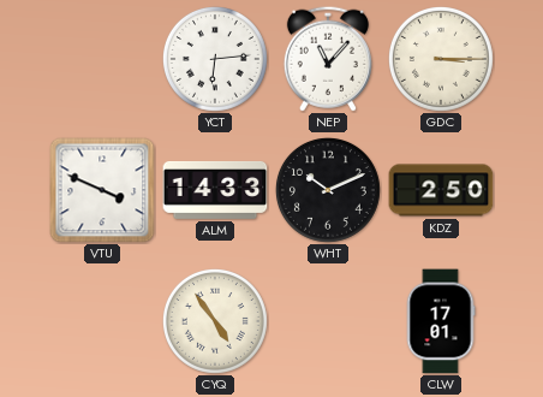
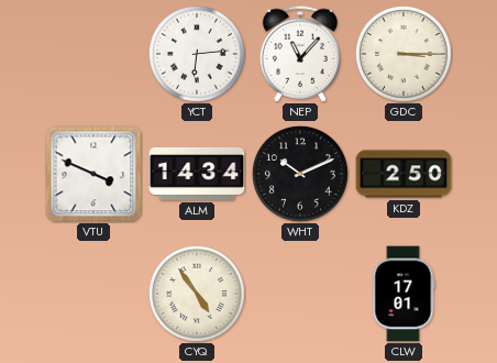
ALM: 14:33 -> 14:34 (197, 174)
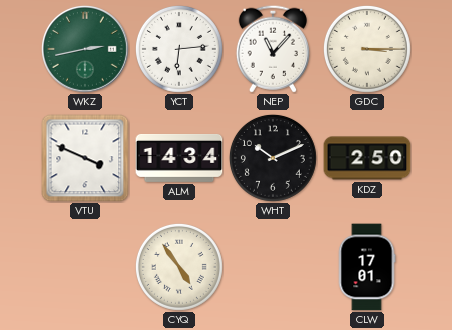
WKZ: none -> 2:43 (85, 49)
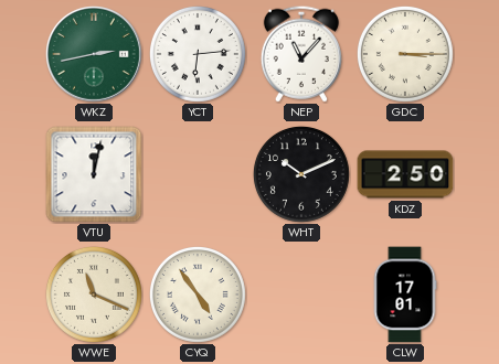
VTU: 3:49 -> 12:02 (94, 174)
ALM: 14:34 -> none (179, 158)
WWE: none -> 11:19 (94, 295)
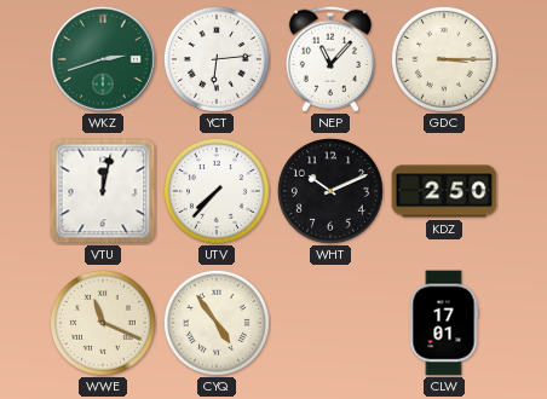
WKZ: 2:43 -> 2:42 (103, 59)
UTV: none -> 7:37 (217, 191)
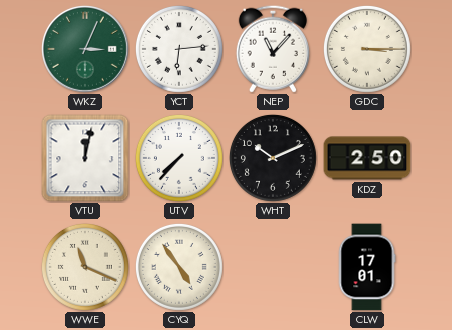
WKZ: 2:42 -> 3:04 (85, 49)
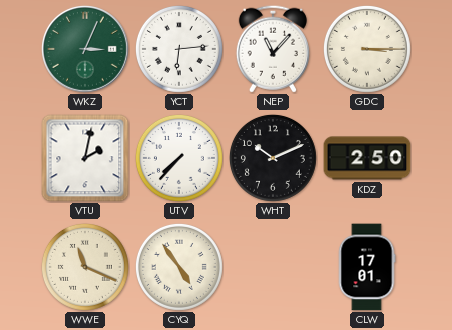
VTU: 12:02 -> 2:02 (85, 158)
